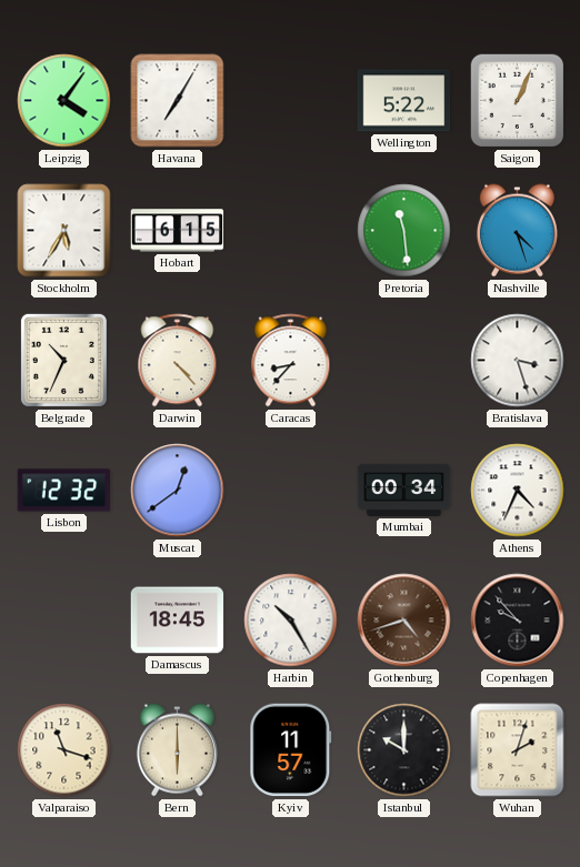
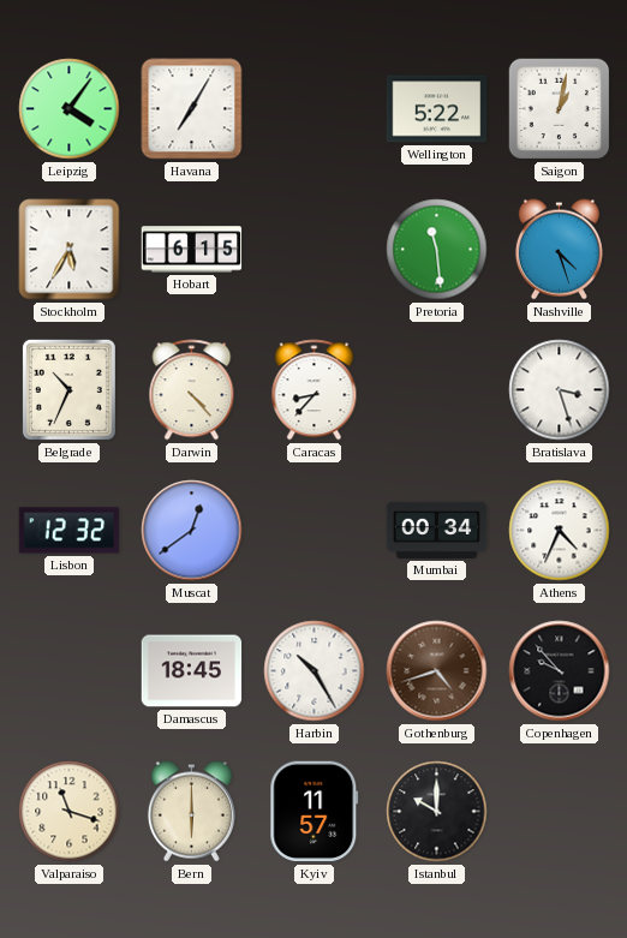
Saigon: 1:04 -> 1:02 (560, 109)
Wuhan: 2:03 -> none (518, 750)
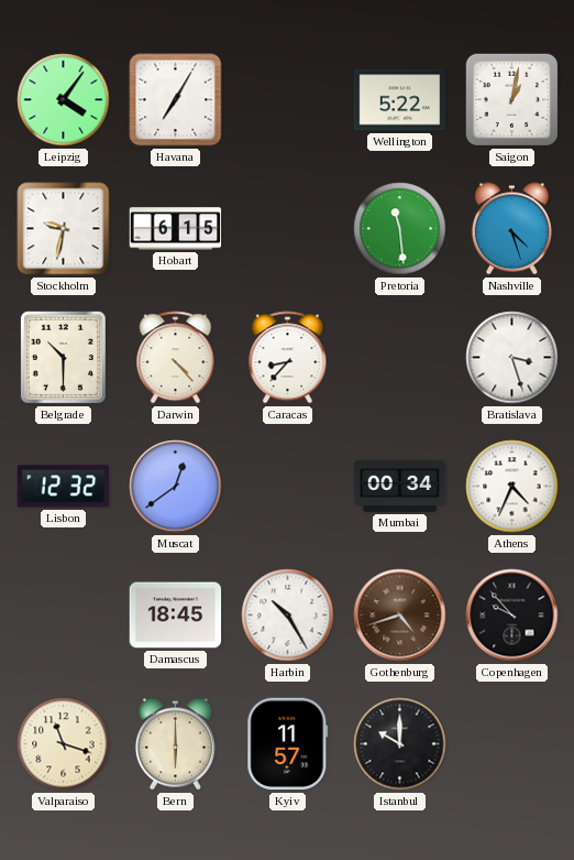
Stockholm: 5:35 -> 9:32 (64, 229)
Belgrade: 10:34 -> 10:30 (63, 357)
